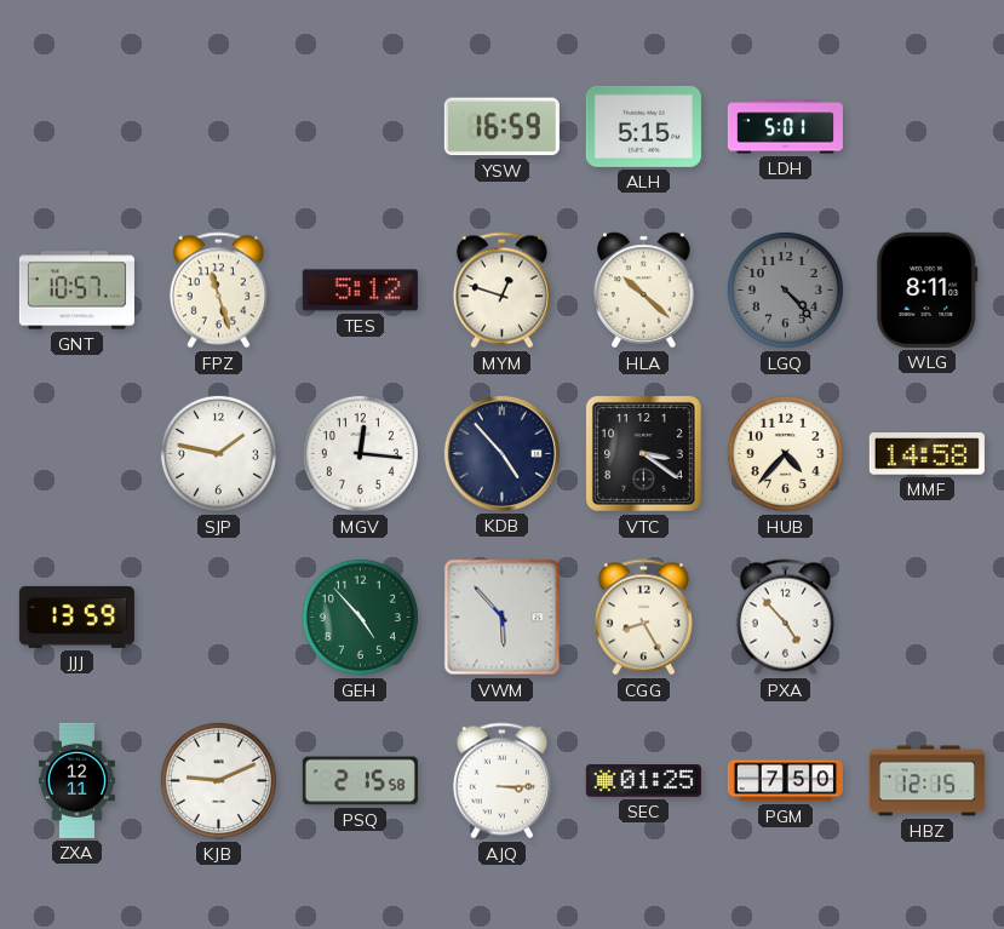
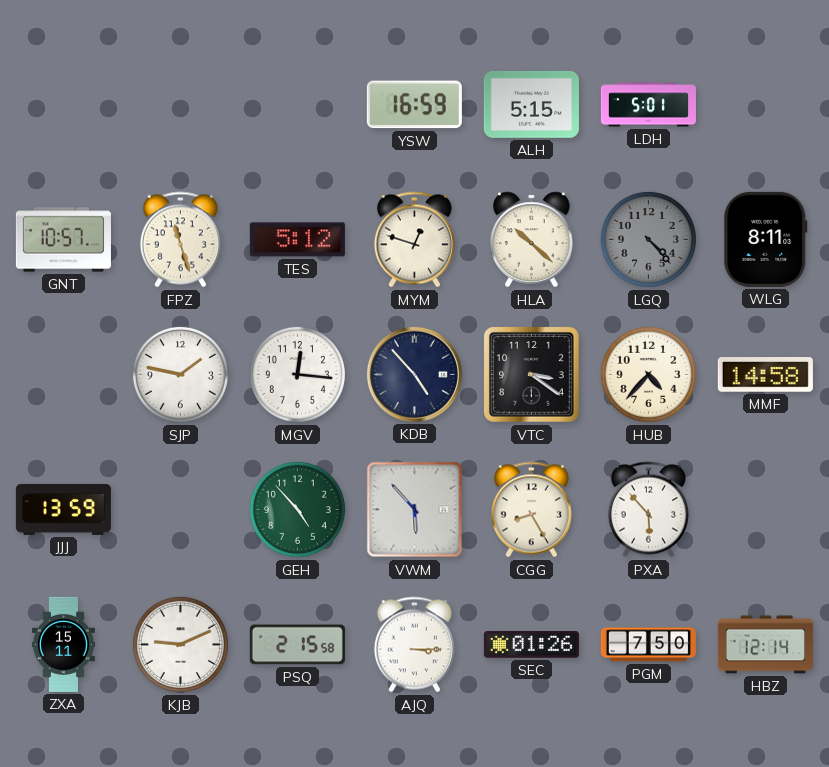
PXA: 4:53 -> 5:53 (648, 510)
ZXA: 12:11 -> 15:11 (63, 644)
SEC: 01:25 -> 01:26 (531, 645)
HBZ: 12:15 -> 12:14 (765, 645)
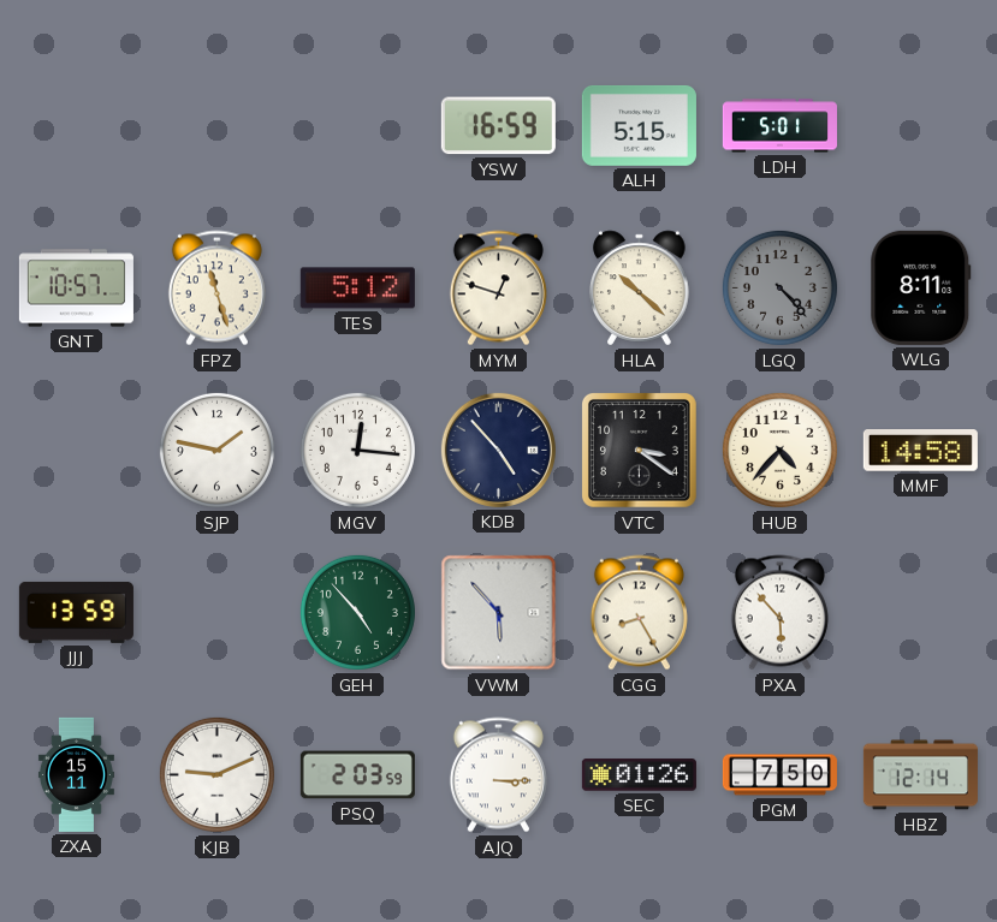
PSQ: 2:15 -> 2:03 (357, 775)
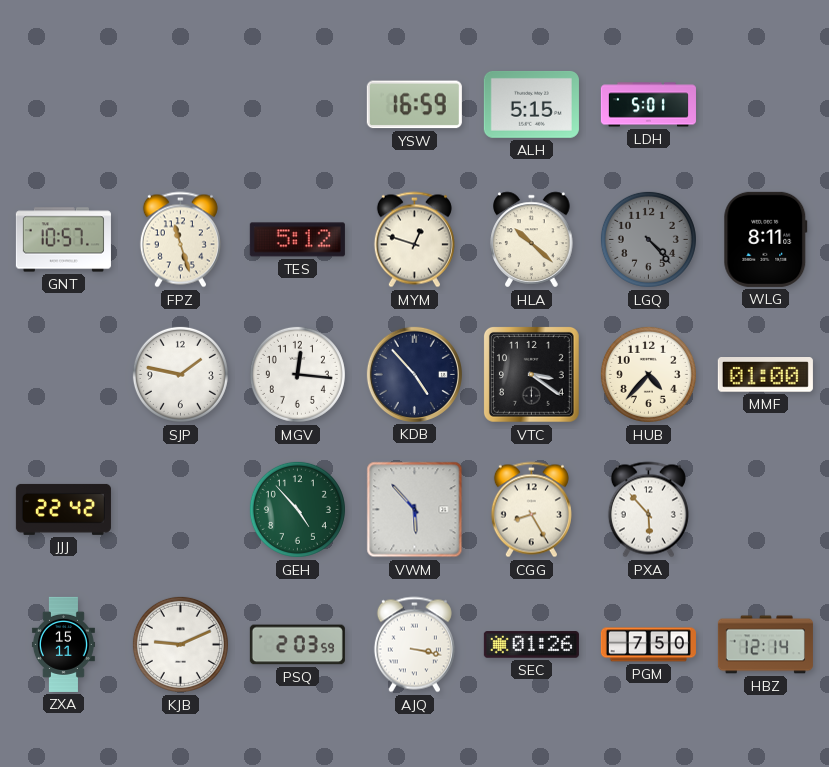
MMF: 14:58 -> 01:00 (765, 375)
JJJ: 13:59 -> 22:42 (63, 509)
AJQ: 3:15 -> 3:17 (414, 645)
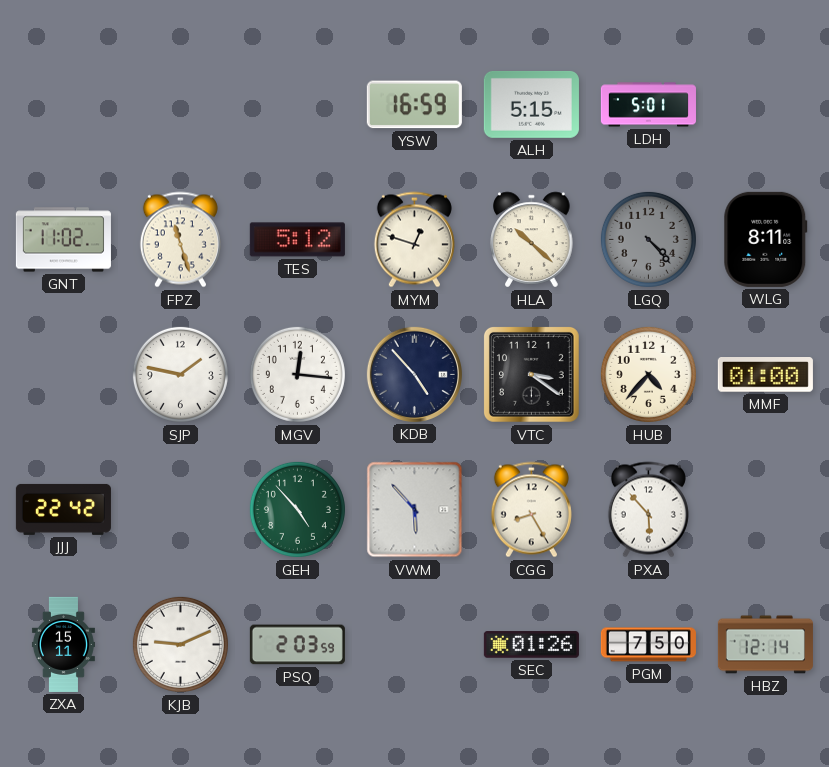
GNT: 10:57 -> 11:02 (63, 240)
AJQ: 3:17 -> none (414, 645)
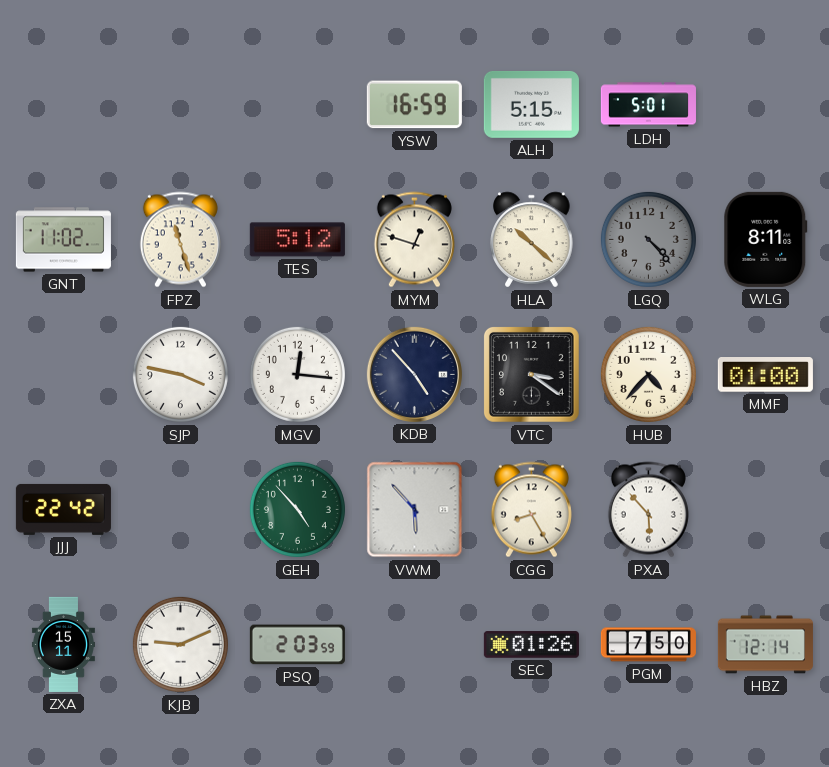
SJP: 1:47 -> 3:47 (180, 374)
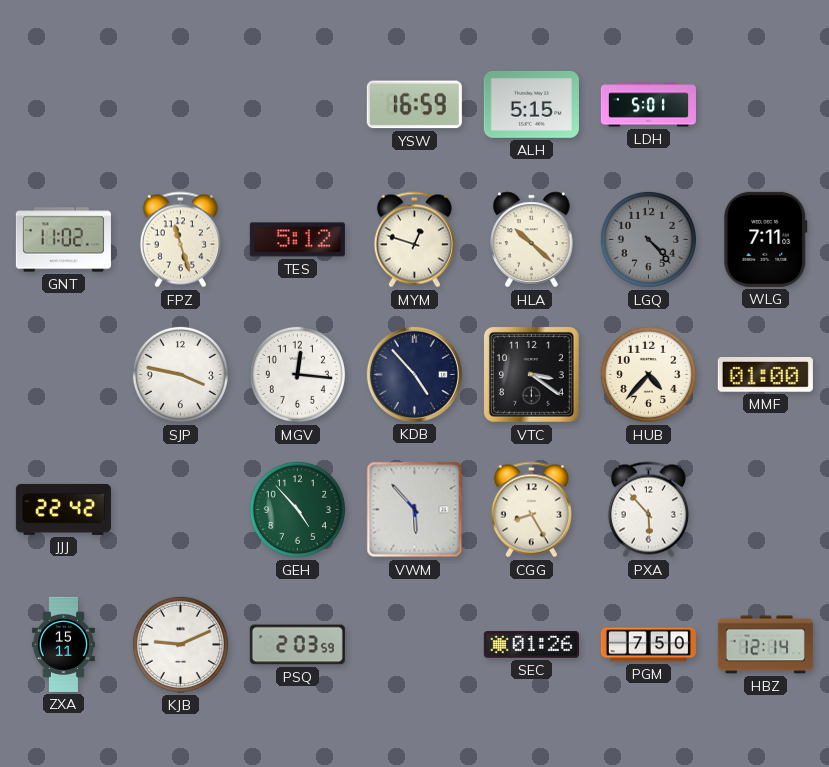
WLG: 8:11 -> 7:11 (766, 239)
